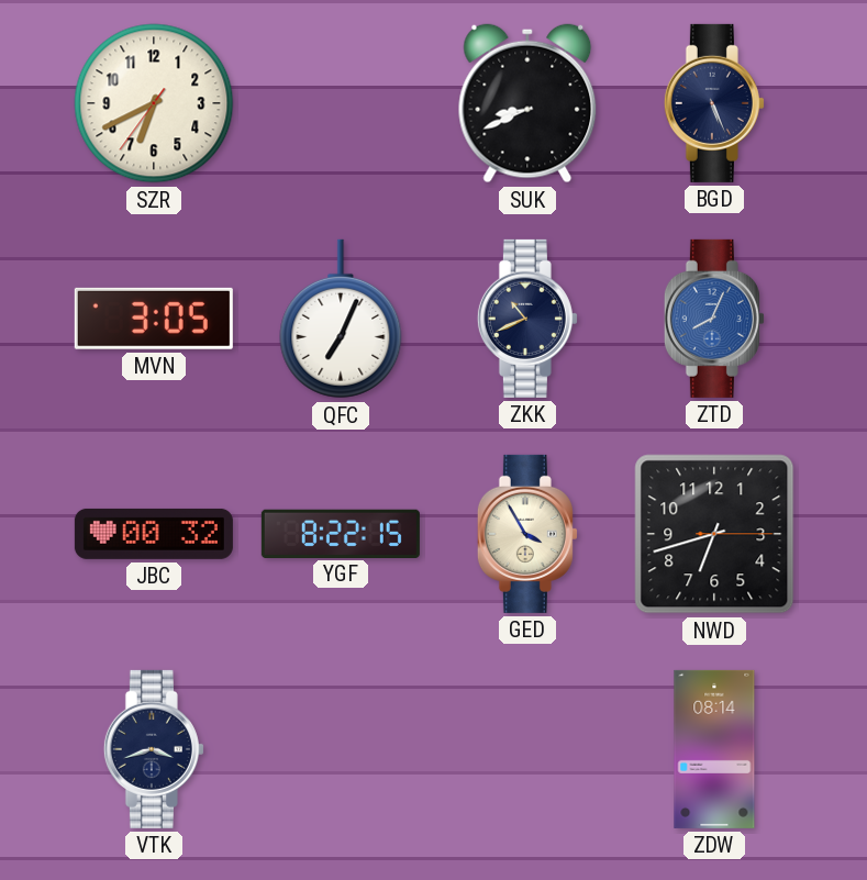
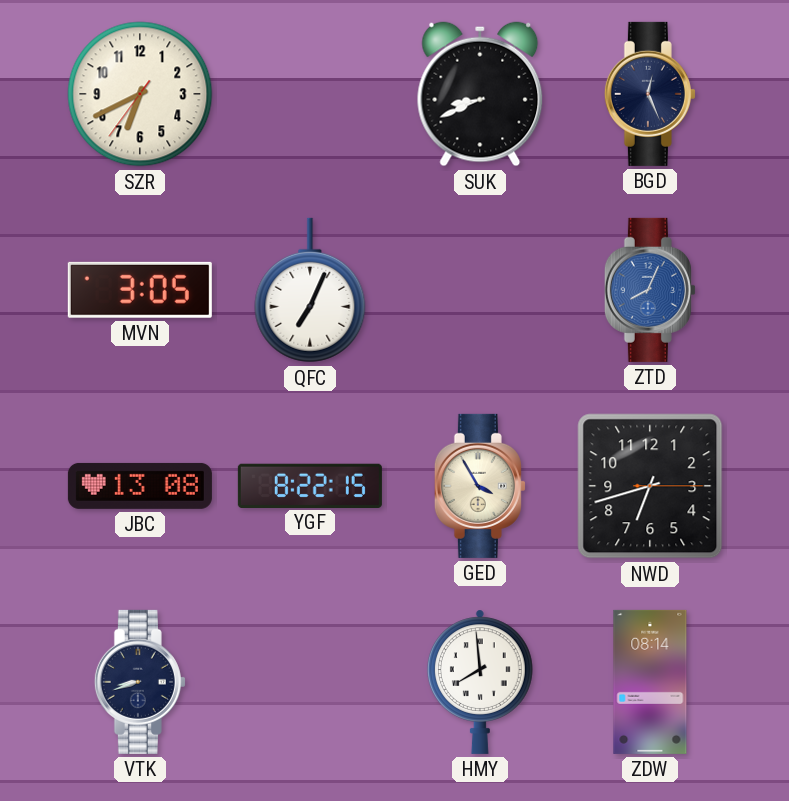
BGD: 5:26 -> 12:26 (650, 94)
ZKK: 10:41 -> none (527, 319)
JBC: 00:32 -> 13:08 (140, 486)
VTK: 3:42 -> 8:42 (140, 682)
HMY: none -> 7:59 (480, 682)
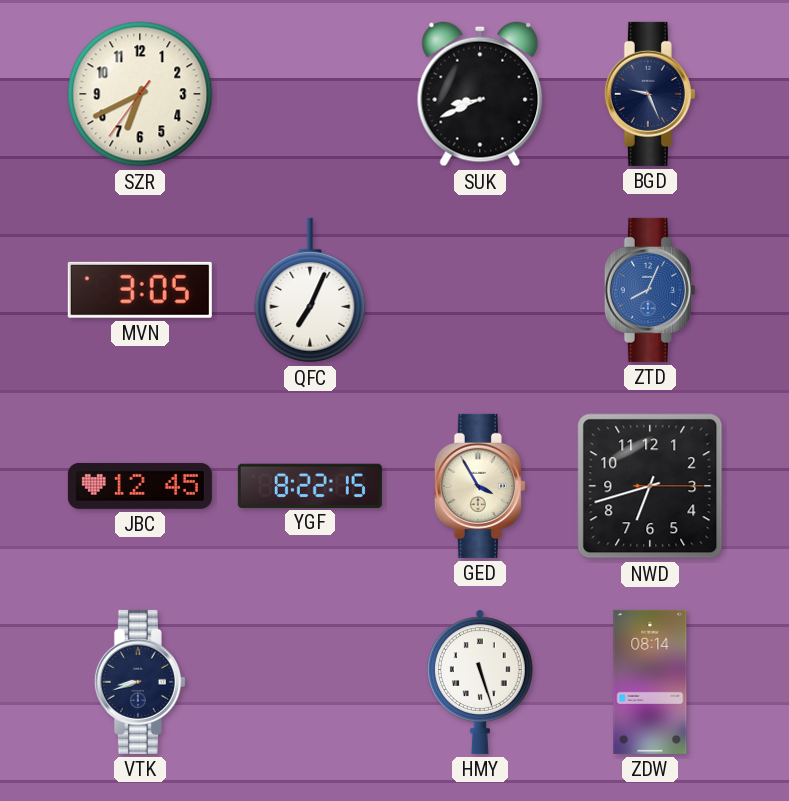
BGD: 12:26 -> 9:26 (650, 94)
JBC: 13:08 -> 12:45 (140, 486)
HMY: 7:59 -> 5:27 (480, 682)
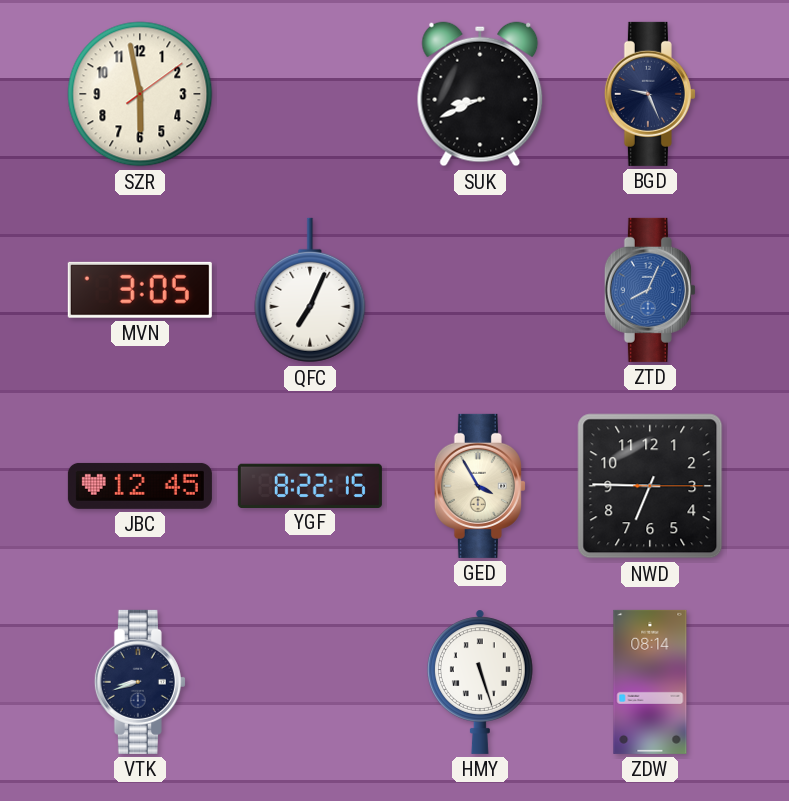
SZR: 6:40 -> 5:58 (140, 94)
NWD: 6:42 -> 6:45 (650, 486)
